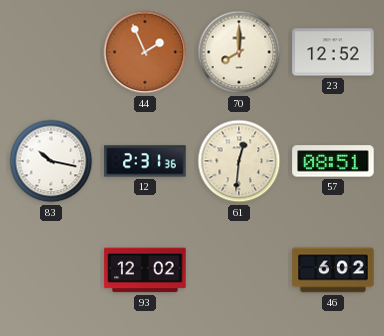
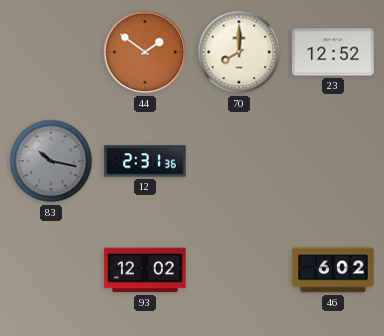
44: 1:56 -> 1:51 (145, 52)
83 dial: white -> grey (51, 161)
61: 12:31 -> none (239, 161)
57: 08:51 -> none (333, 161)
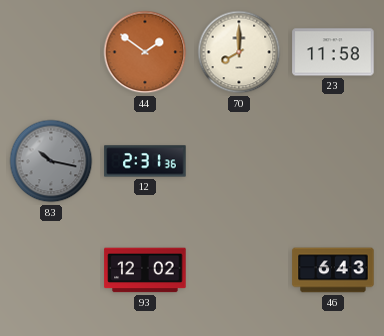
23: 12:52 -> 11:58 (333, 52)
46: 6:02 -> 6:43 (333, 270)
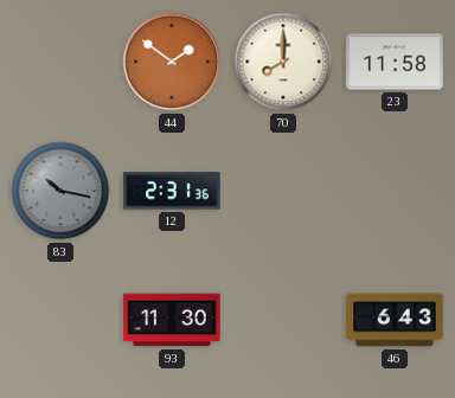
93: 12:02 -> 11:30 (172, 320)
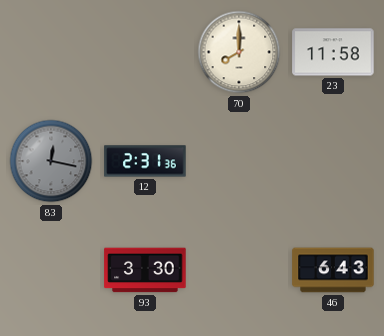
44: 1:51 -> none (172, 62)
83: 10:17 -> 12:17 (51, 161)
93: 11:30 -> 3:30 (145, 270)
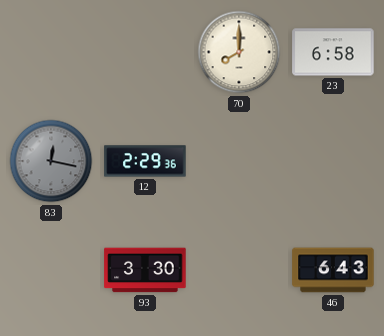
23: 11:58 -> 6:58 (333, 52)
12: 2:31 -> 2:29 (145, 161)
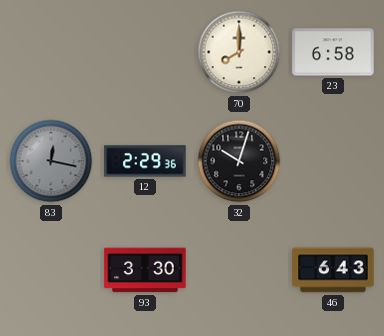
32: none -> 10:03 (239, 161)
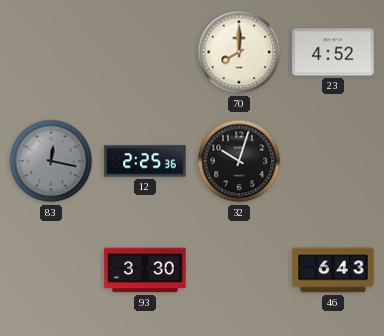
23: 6:58 -> 4:52 (333, 52)
12: 2:29 -> 2:25 (145, 161)
